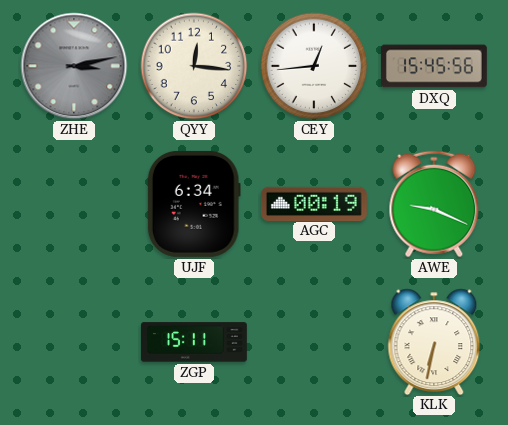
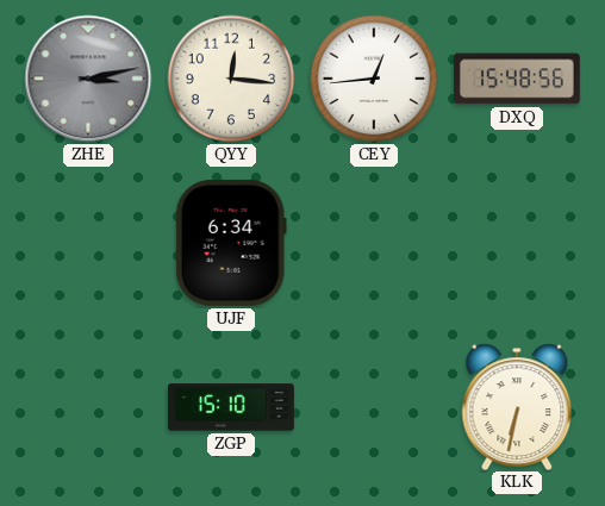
DXQ: 15:45 -> 15:48 (517, 79)
AGC: 00:19 -> none (314, 203)
AWE: 9:19 -> none (434, 204)
ZGP: 15:11 -> 15:10 (231, 407)
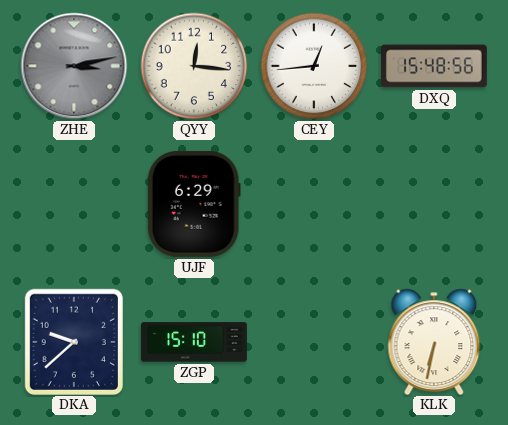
UJF: 6:34 -> 6:29 (194, 204)
DKA: none -> 9:38 (74, 341)
